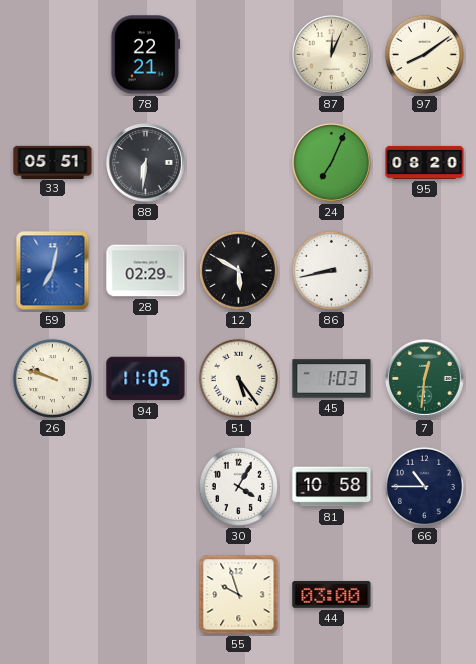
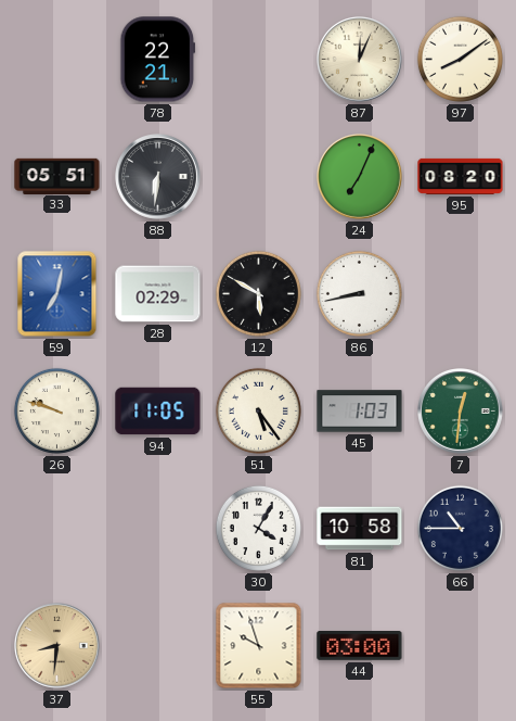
37: none -> 8:31 (57, 646)
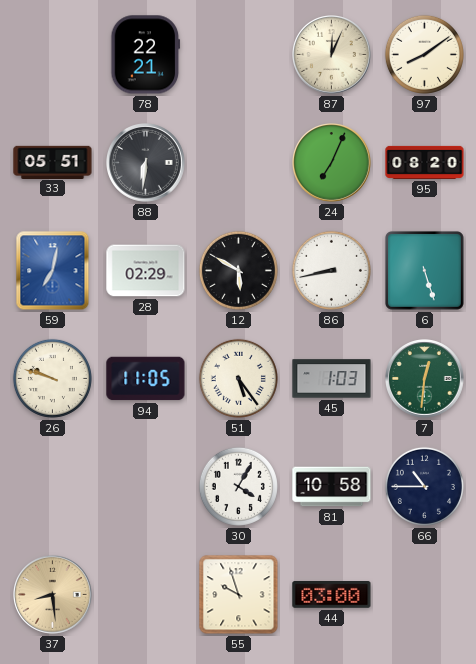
6: none -> 5:27 (424, 270)
37: 8:31 -> 8:29 (53, 595)
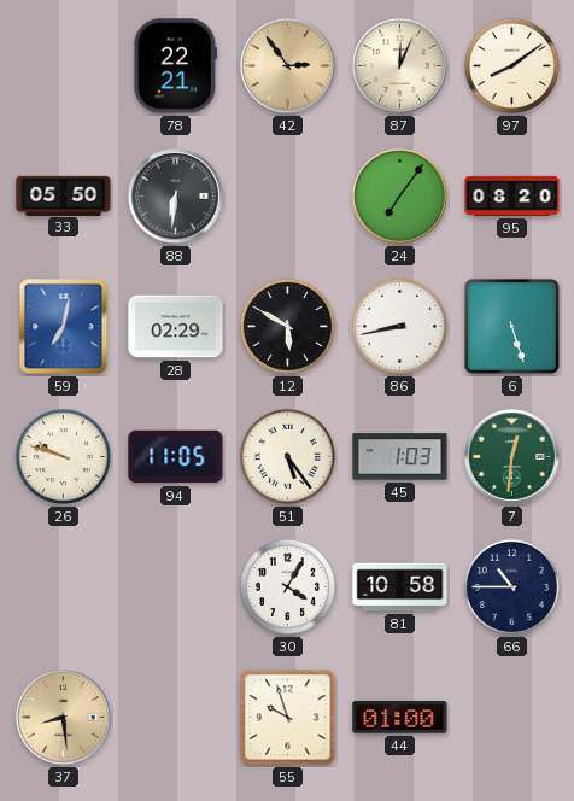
42: none -> 2:54 (288, 66)
33: 05:51 -> 05:50 (64, 195)
24: 7:04 -> 7:06 (400, 197)
44: 03:00 -> 01:00 (400, 718)
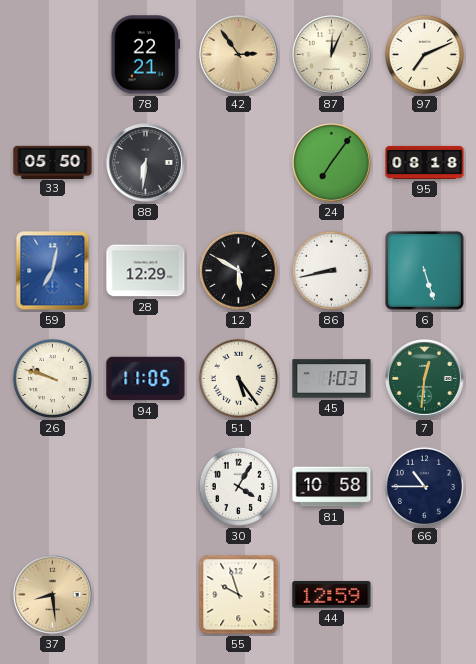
97: 8:09 -> 7:11 (424, 54)
95: 08:20 -> 08:18 (425, 162)
28: 02:29 -> 12:29 (146, 271)
44: 01:00 -> 12:59 (332, 595)
